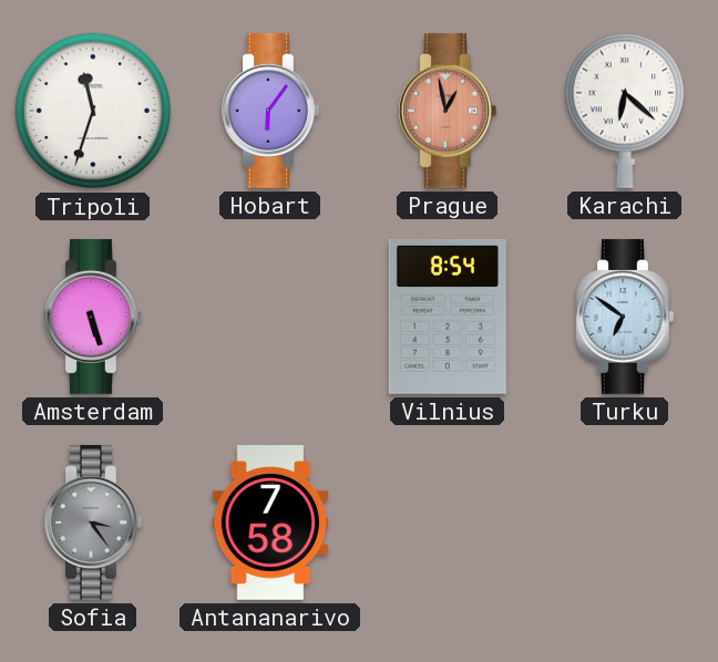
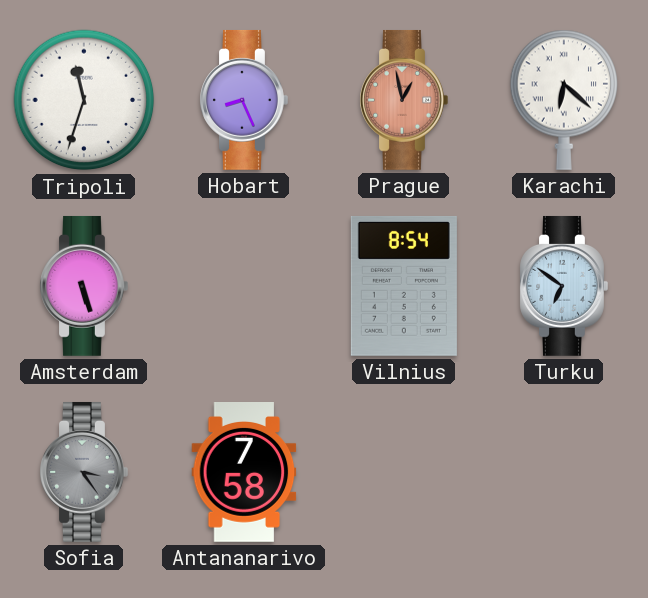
Hobart: 6:06 -> 8:26 (244, 100)
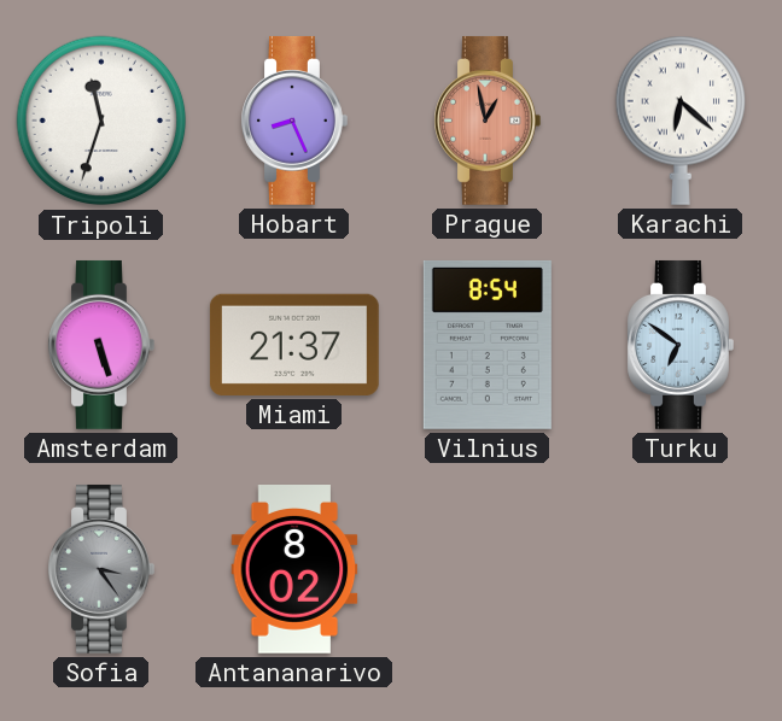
Miami: none -> 21:37 (294, 345)
Antananarivo: 7:58 -> 8:02 (294, 570)
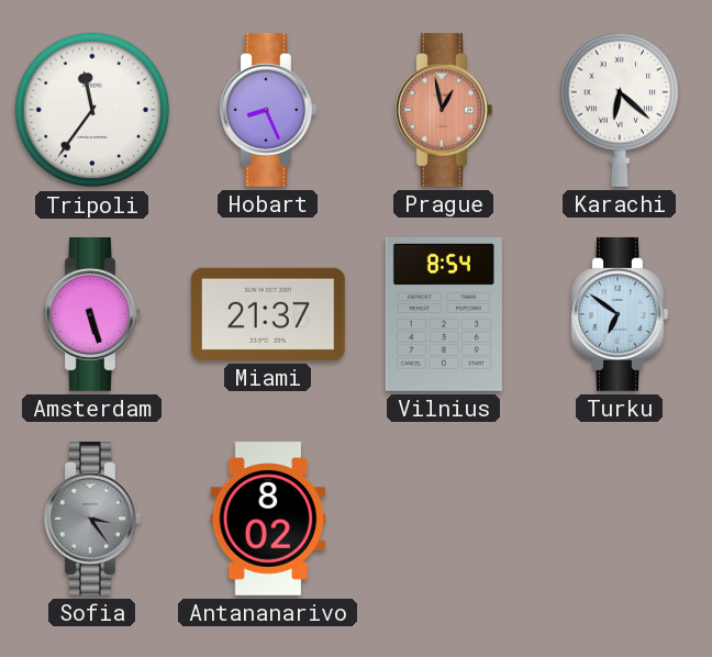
Tripoli: 11:33 -> 11:36 (92, 110)
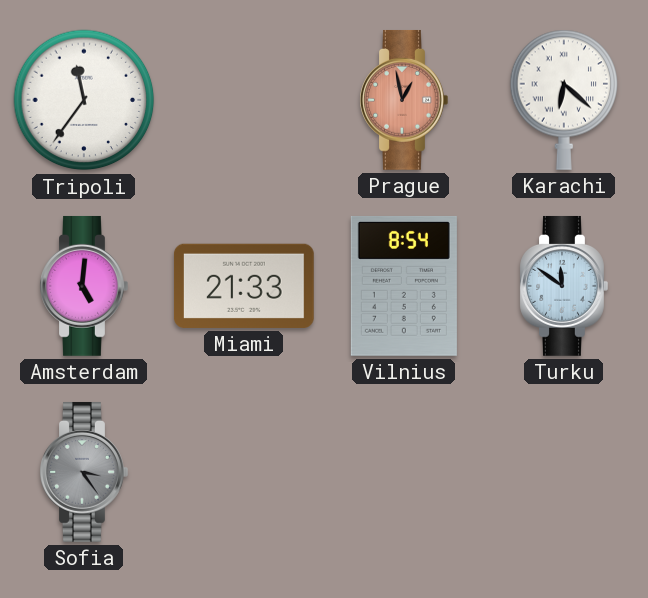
Hobart: 8:26 -> none (268, 110)
Amsterdam: 5:27 -> 5:01 (84, 286)
Miami: 21:37 -> 21:33 (244, 286)
Turku: 6:51 -> 11:51 (564, 286)
Antananarivo: 8:02 -> none (268, 520)
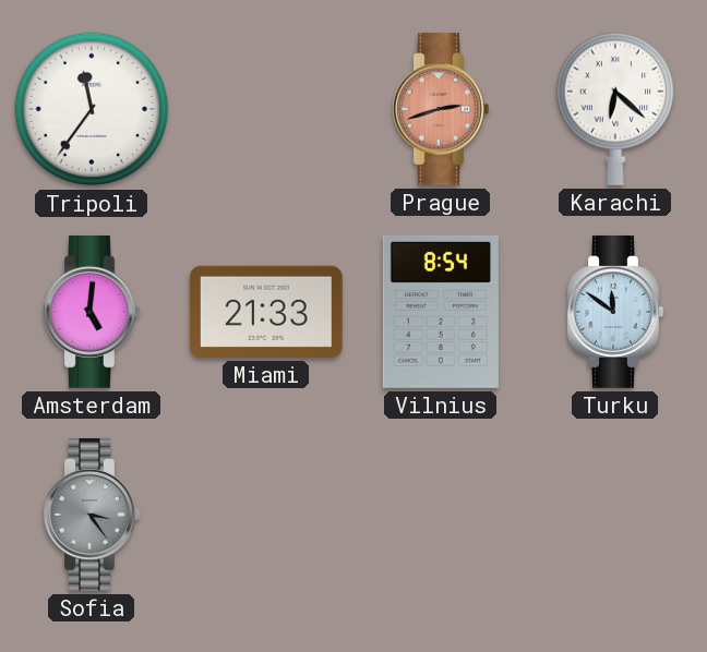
Prague: 12:58 -> 2:42 (441, 109)
